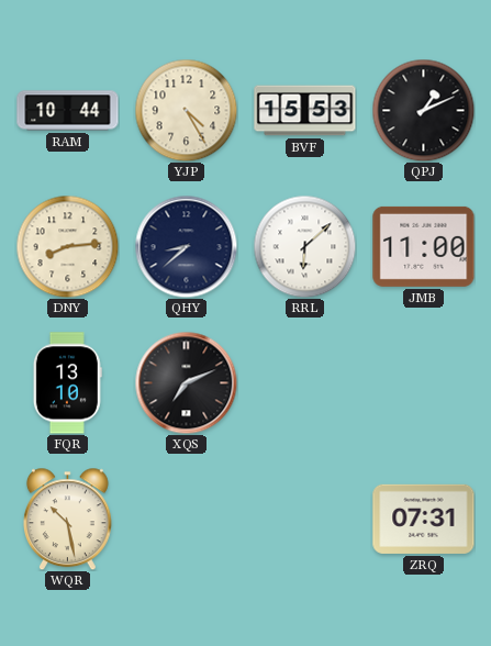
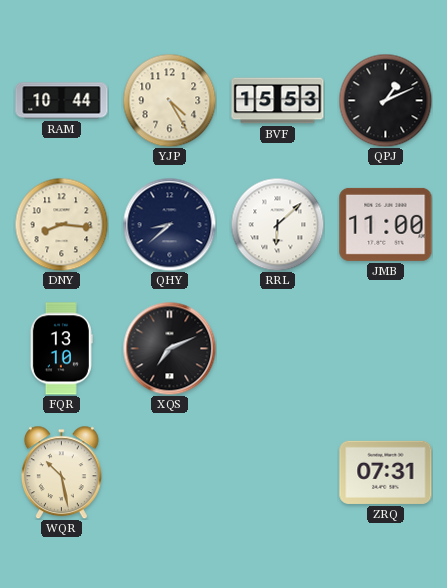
DNY: 8:14 -> 8:16 (61, 224)
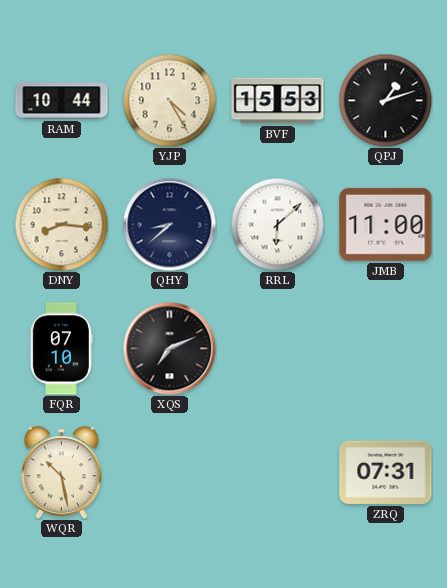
QPJ: 1:11 -> 1:12 (385, 100)
FQR: 13:10 -> 07:10 (61, 349)
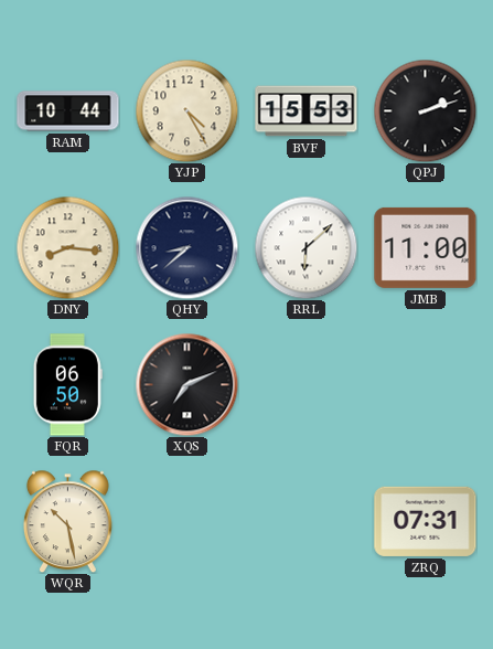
QPJ: 1:12 -> 2:12 (425, 110)
FQR: 07:10 -> 06:50 (67, 385)
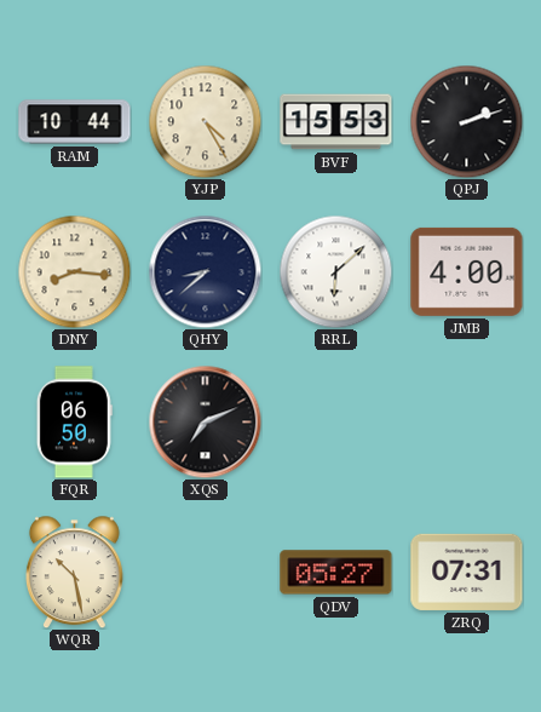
JMB: 11:00 -> 4:00 (467, 271)
QDV: none -> 05:27 (336, 573)
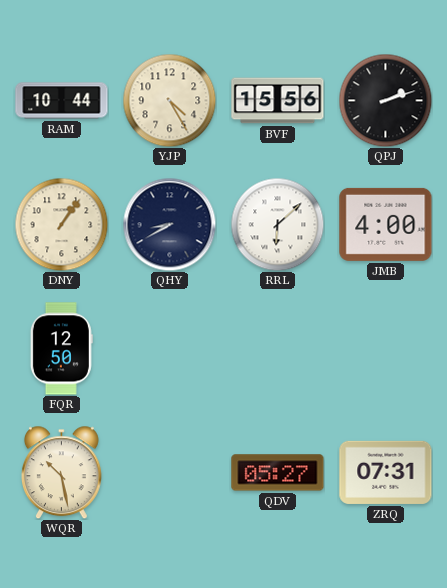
BVF: 15:53 -> 15:56 (278, 101)
DNY: 8:16 -> 1:06 (61, 224)
QHY: 8:38 -> 8:40 (169, 224)
FQR: 06:50 -> 12:50 (61, 349)
XQS: 7:11 -> none (205, 421)
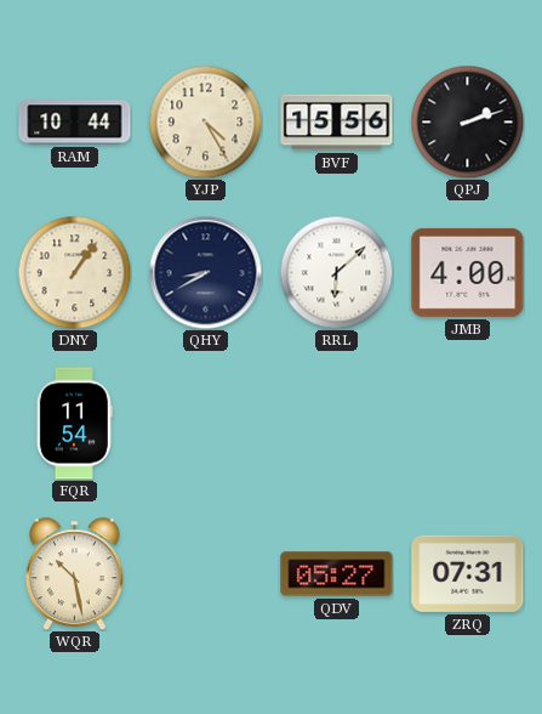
FQR: 12:50 -> 11:54 (74, 424)
